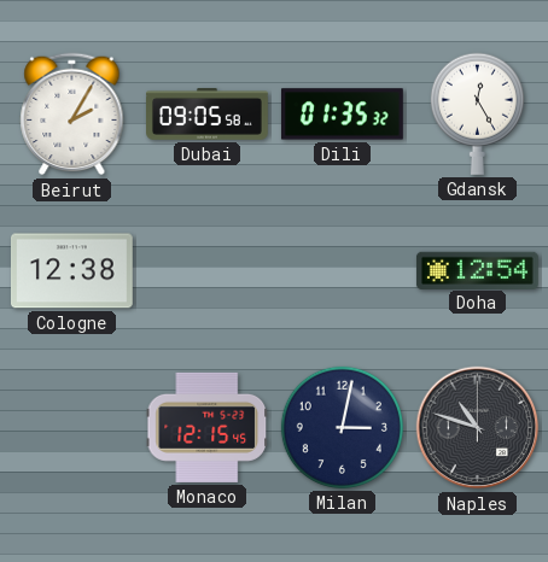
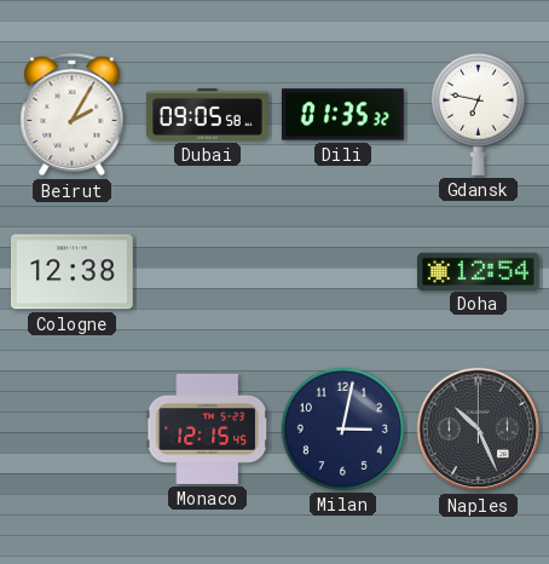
Gdansk: 12:25 -> 6:47 (478, 114)
Naples: 10:48 -> 10:26 (479, 430)
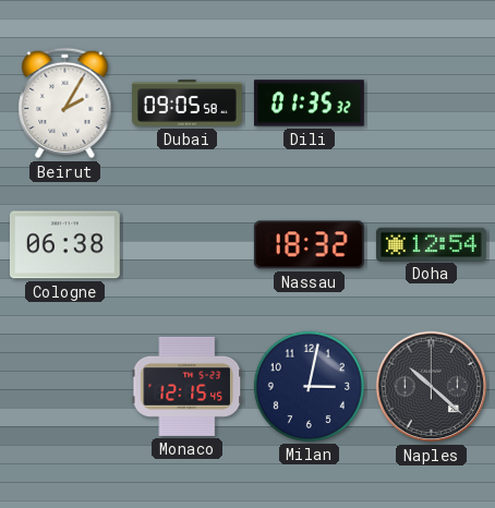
Gdansk: 6:47 -> none (478, 114)
Cologne: 12:38 -> 06:38 (64, 245)
Nassau: none -> 18:32 (309, 245)
Naples: 10:26 -> 10:22 (432, 387)
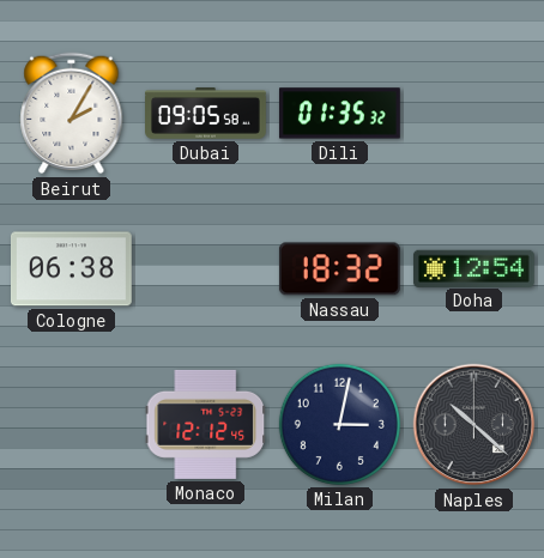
Monaco: 12:15 -> 12:12 (206, 424)
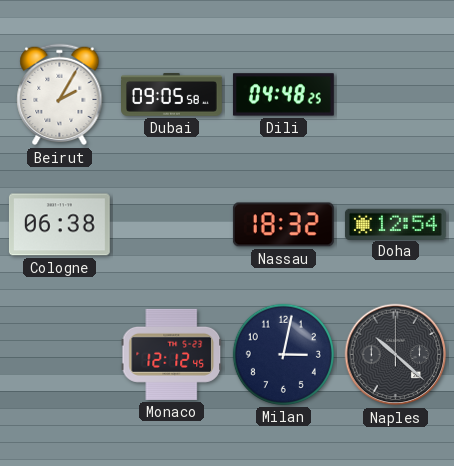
Dili: 01:35 -> 04:48 (283, 95)
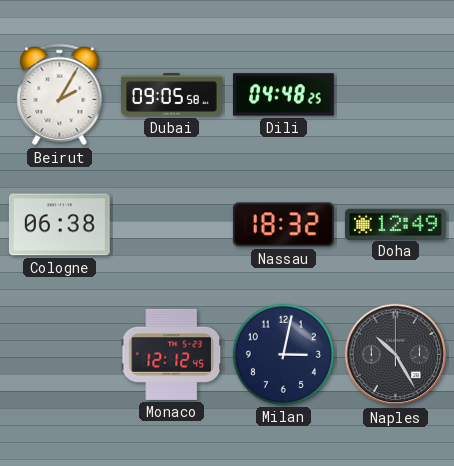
Doha: 12:54 -> 12:49 (395, 224)
Naples: 10:22 -> 10:25 (396, 355)
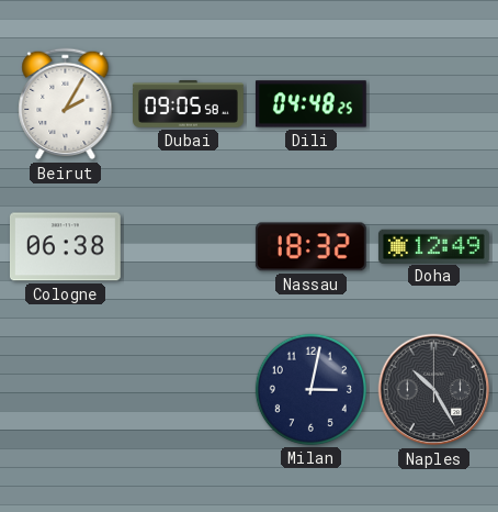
Monaco: 12:12 -> none (172, 354)
